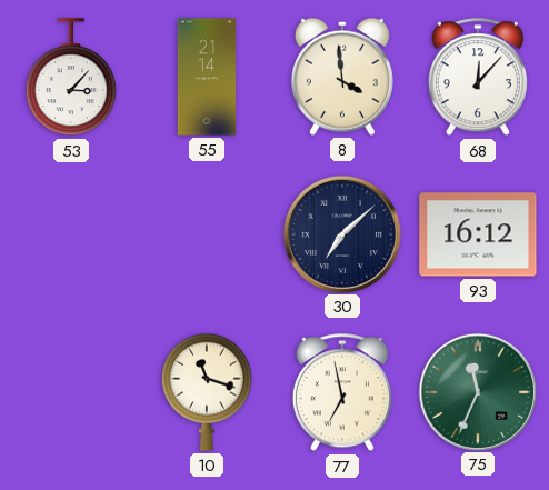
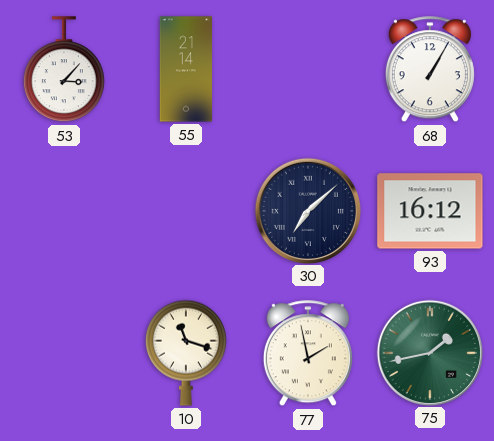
8: 3:59 -> none (342, 77)
68: 12:07 -> 1:05 (430, 70)
77: 6:58 -> 1:58 (308, 354)
75: 11:34 -> 1:43 (429, 352)
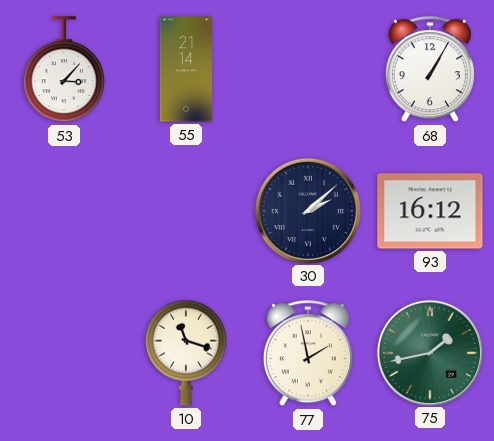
30: 7:08 -> 2:08 (307, 210)
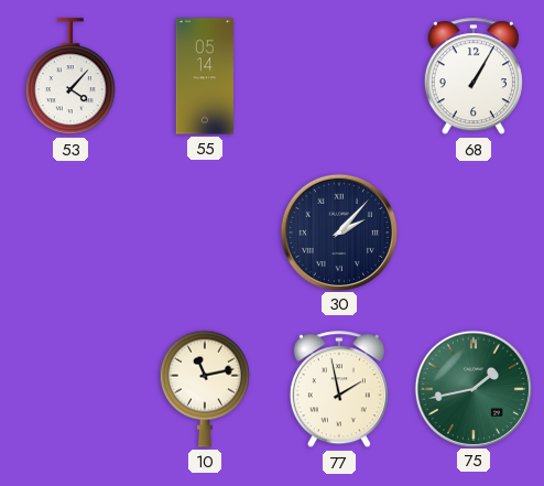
53: 3:07 -> 4:07 (70, 77)
55: 21:14 -> 05:14 (205, 76)
30: 2:08 -> 2:07 (338, 231)
93: 16:12 -> none (430, 211)
10: 11:18 -> 11:13 (205, 389)
